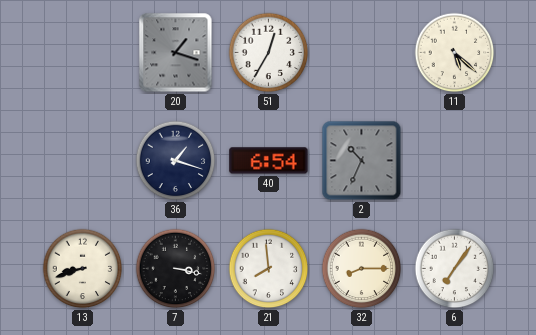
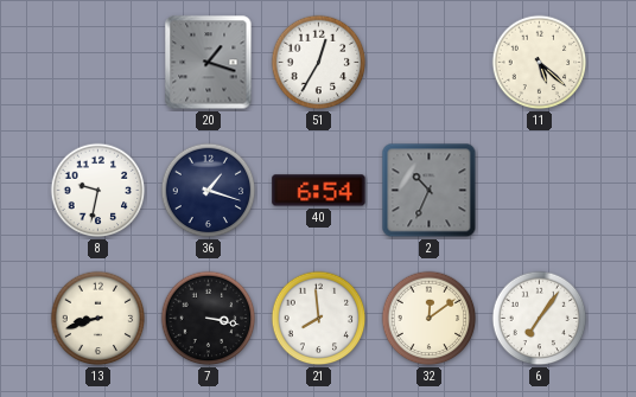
8: none -> 9:32 (98, 191)
32: 8:15 -> 12:09 (430, 319)
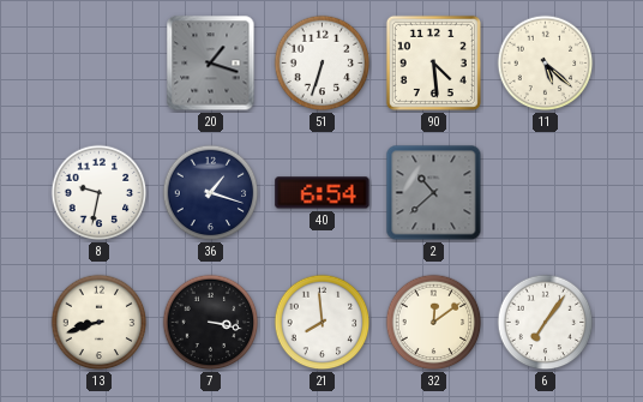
51: 12:35 -> 6:33 (323, 64)
90: none -> 4:29 (433, 62)
2: 10:34 -> 10:38 (434, 193)
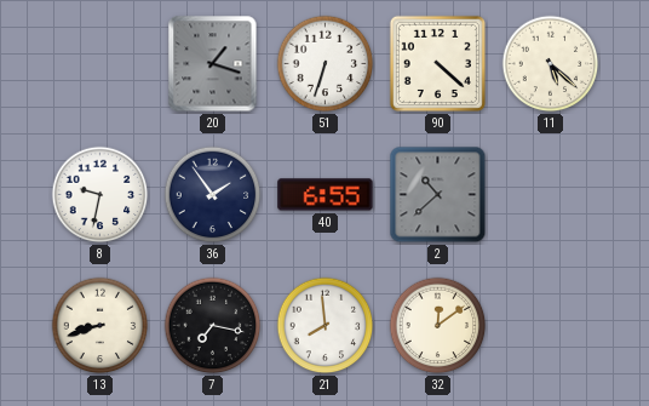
90: 4:29 -> 4:22 (437, 63)
36: 1:18 -> 1:54 (213, 195)
40: 6:54 -> 6:55 (326, 195)
7: 3:17 -> 7:17 (213, 326)
6: 7:06 -> none (546, 323)
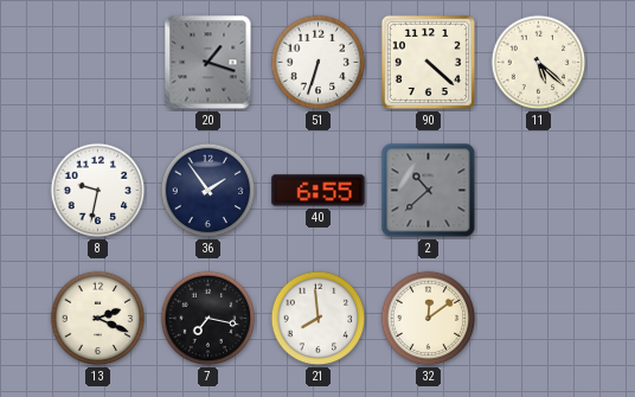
13: 8:42 -> 2:19 (98, 319)
